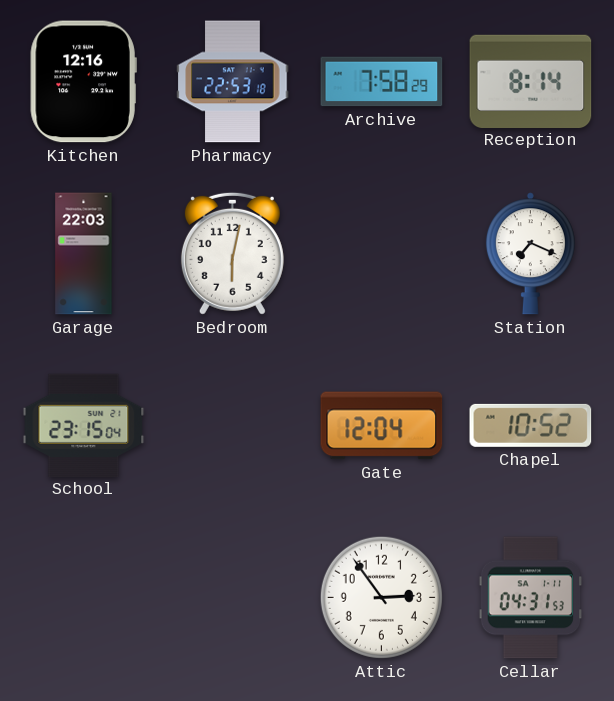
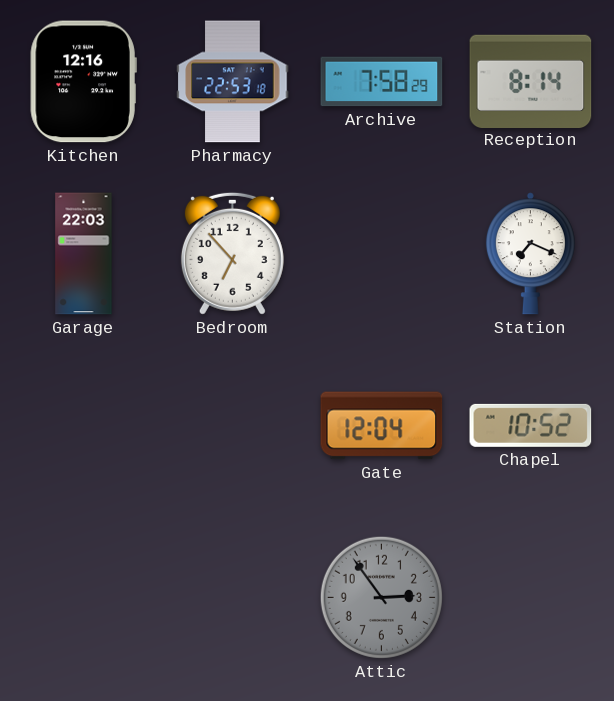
Bedroom: 6:02 -> 6:53 (232, 253)
School: 23:15 -> none (84, 425)
Attic dial: white -> grey (381, 597)
Cellar: 04:31 -> none (531, 598)
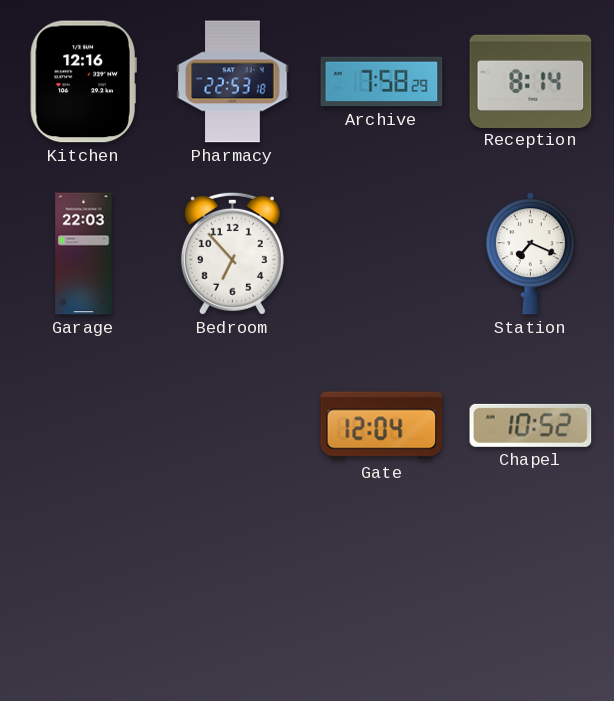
Attic: 2:54 -> none (381, 597)
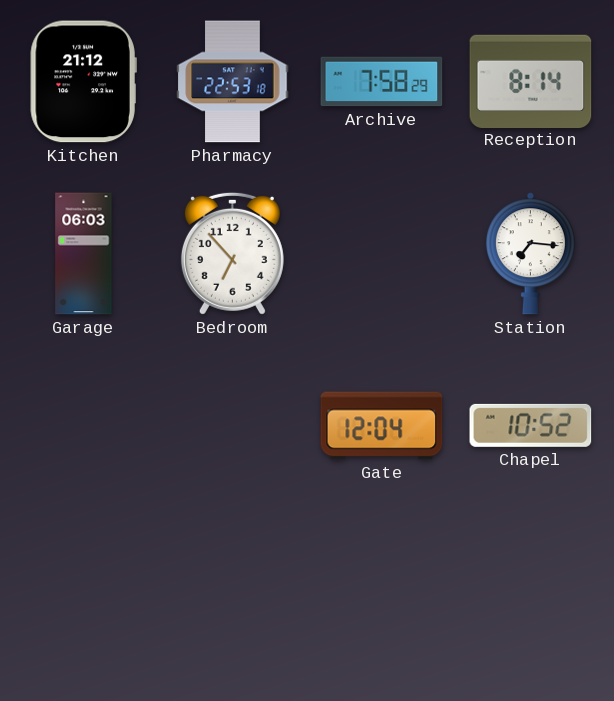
Kitchen: 12:16 -> 21:12 (83, 82)
Garage: 22:03 -> 06:03 (84, 254)
Station: 7:19 -> 7:16 (530, 254)
